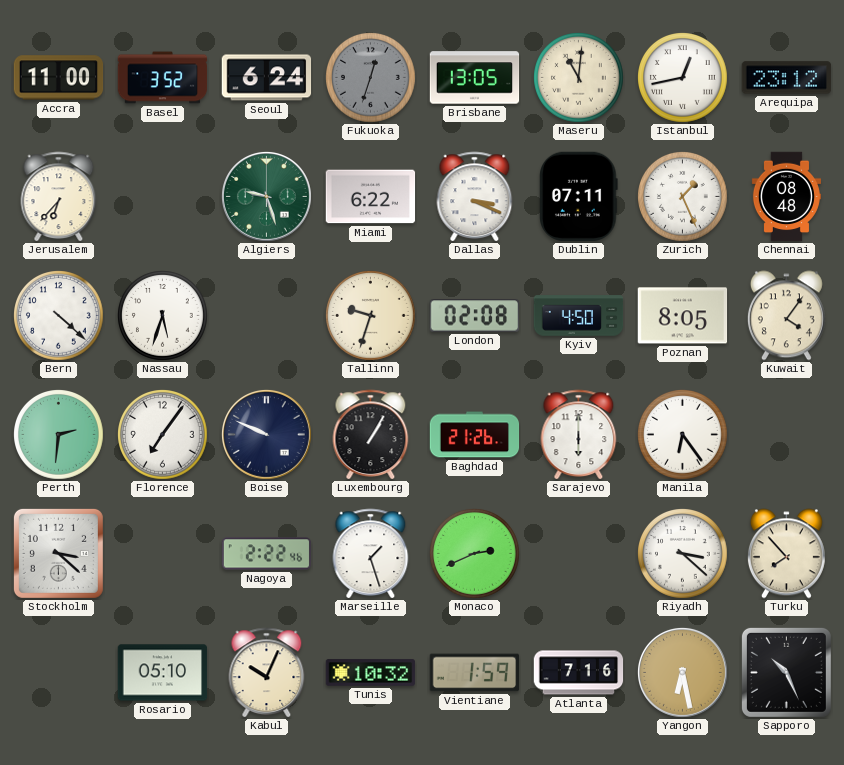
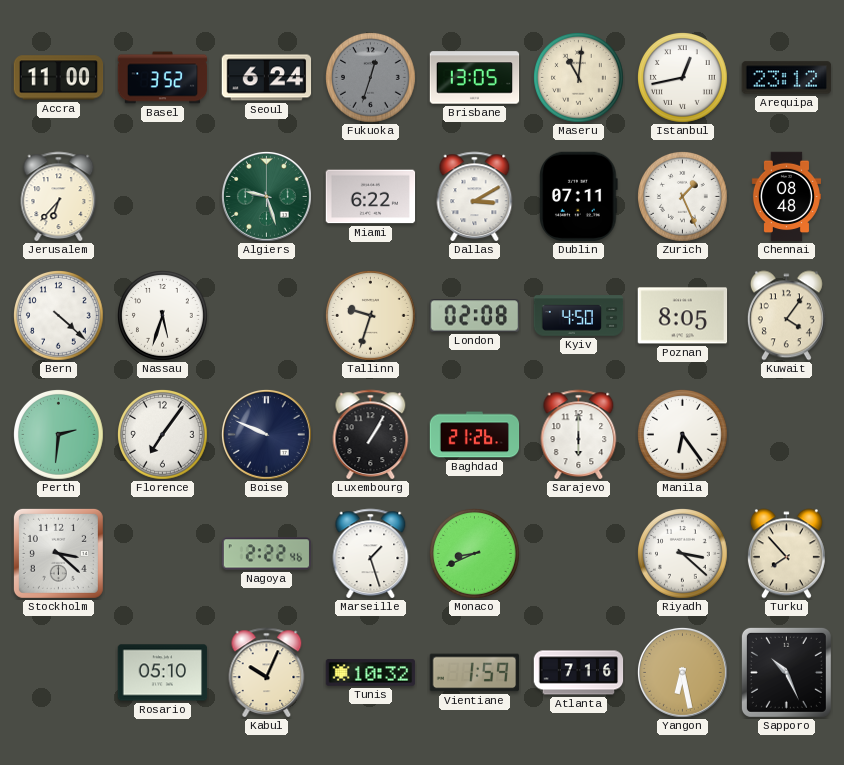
Dallas: 3:19 -> 3:10 (475, 197)
Monaco: 2:41 -> 8:41 (475, 554)
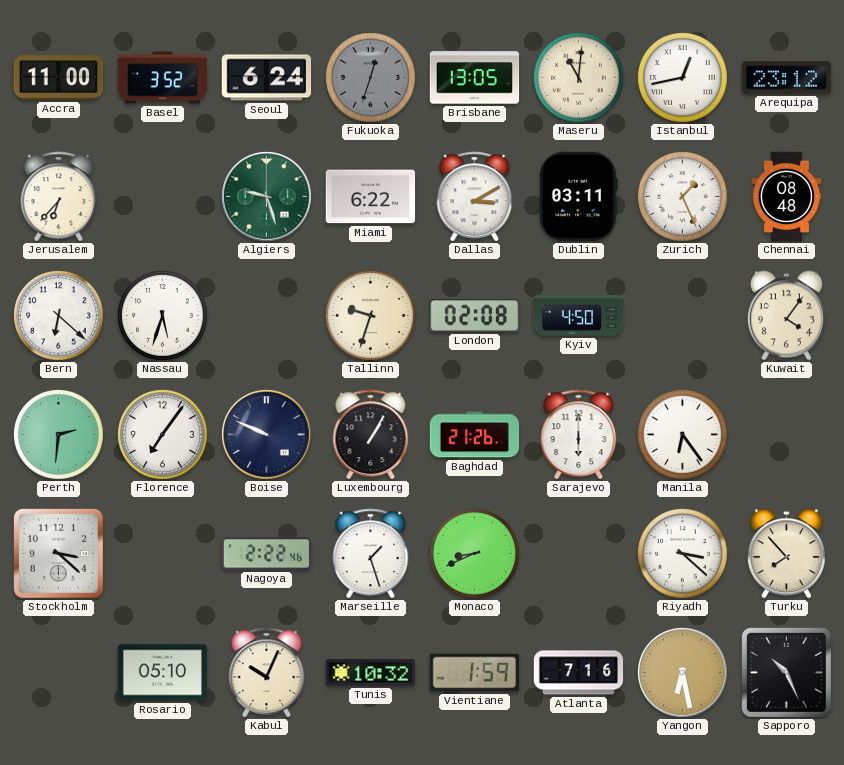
Dublin: 07:11 -> 03:11 (579, 197)
Bern: 4:22 -> 6:22 (59, 316)
Poznan: 8:05 -> none (683, 316)
